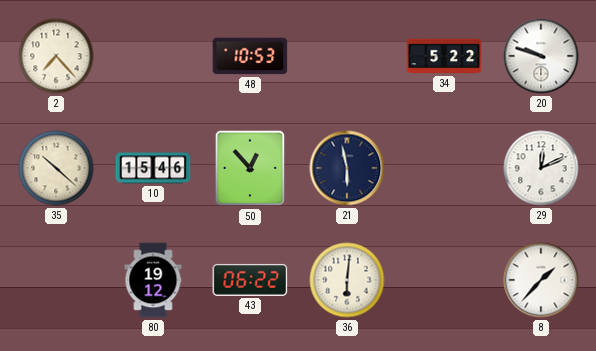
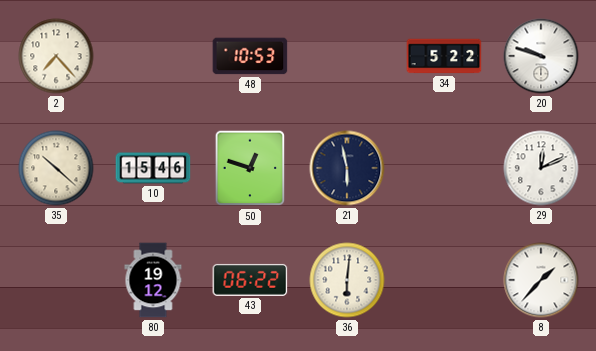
50: 12:53 -> 12:48 (250, 168)
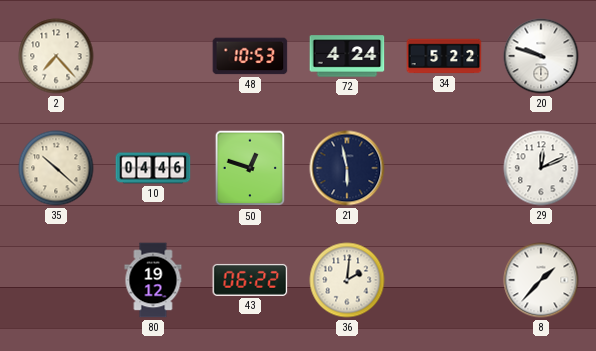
72: none -> 4:24 (347, 56)
10: 15:46 -> 04:46 (153, 168)
36: 6:01 -> 2:01 (347, 280)
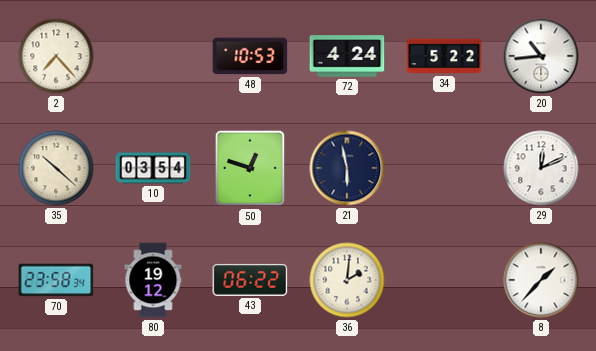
20: 9:48 -> 10:44 (541, 56)
10: 04:46 -> 03:54 (153, 168)
70: none -> 23:58 (56, 280)
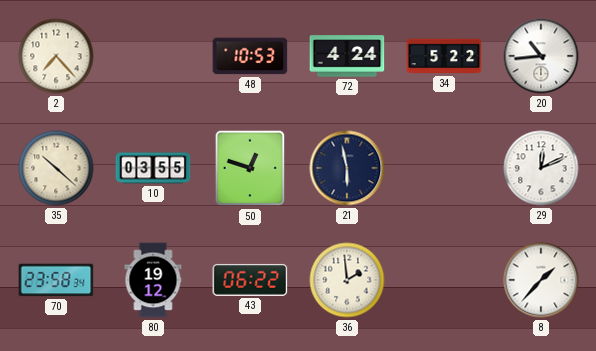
10: 03:54 -> 03:55 (153, 168)
36: 2:01 -> 1:59 (347, 280)
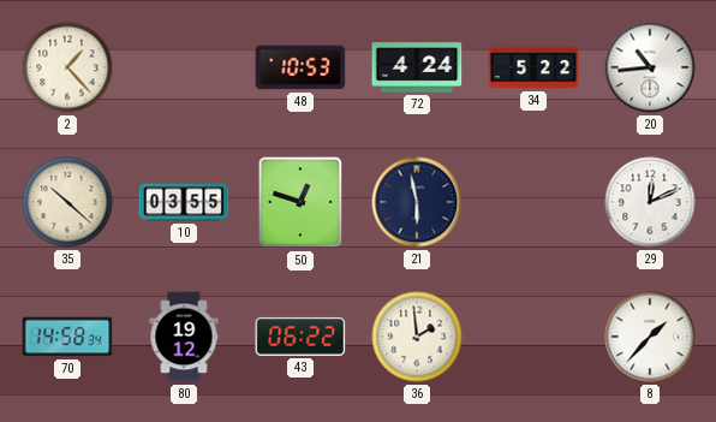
2: 7:23 -> 1:23 (67, 67)
70: 23:58 -> 14:58 (67, 337)
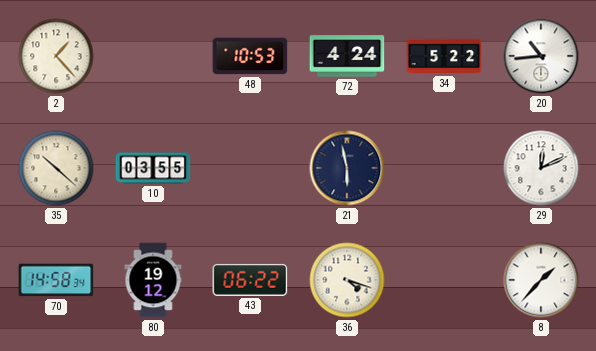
50: 12:48 -> none (300, 202)
36: 1:59 -> 4:18 (347, 280)
